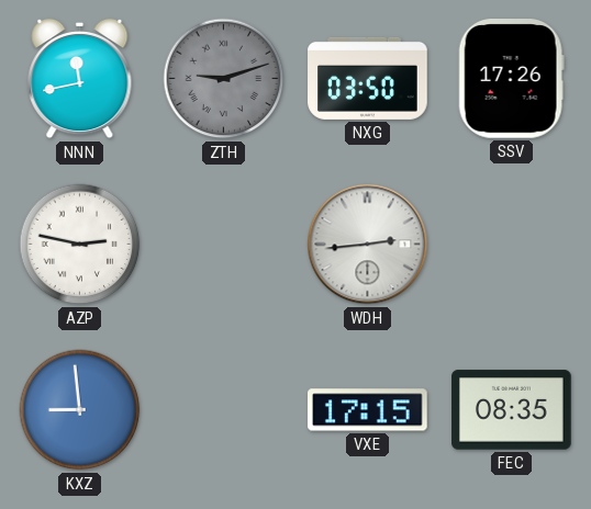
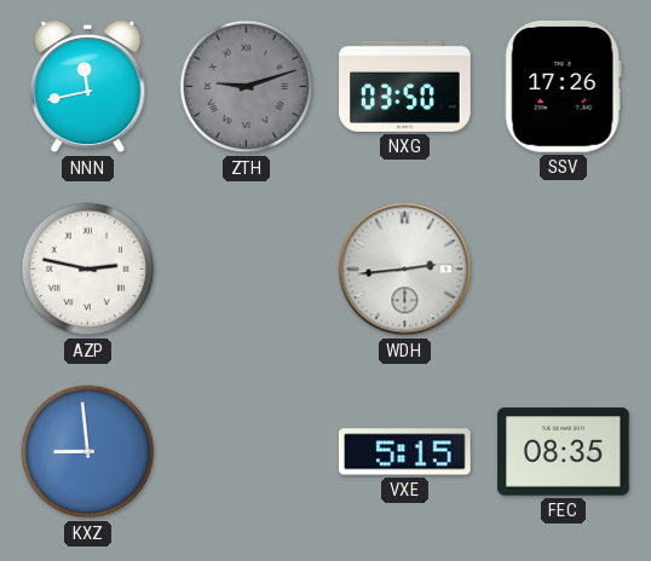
VXE: 17:15 -> 5:15 (405, 452)
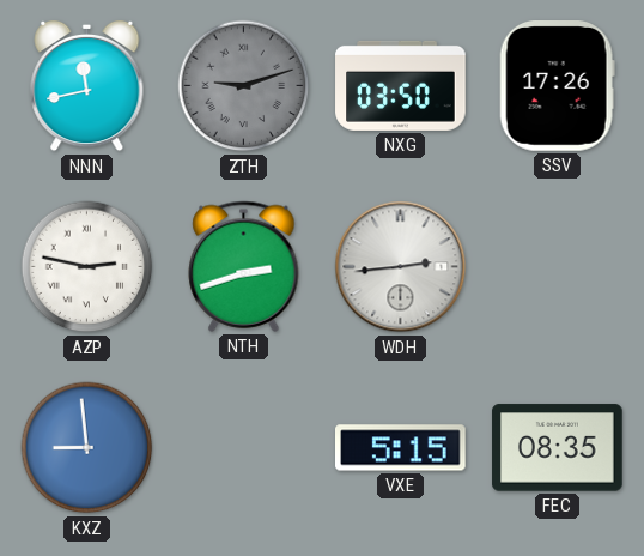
NTH: none -> 2:42 (244, 266)
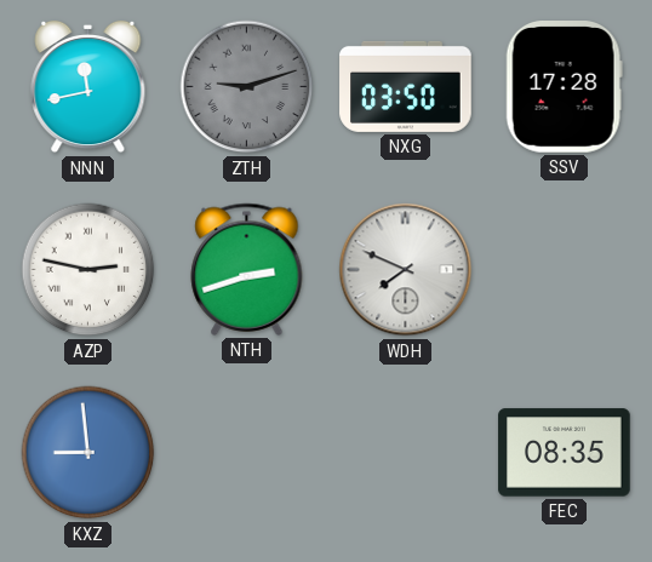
SSV: 17:26 -> 17:28 (564, 87)
WDH: 2:44 -> 7:49 (406, 270)
VXE: 5:15 -> none (401, 448)
